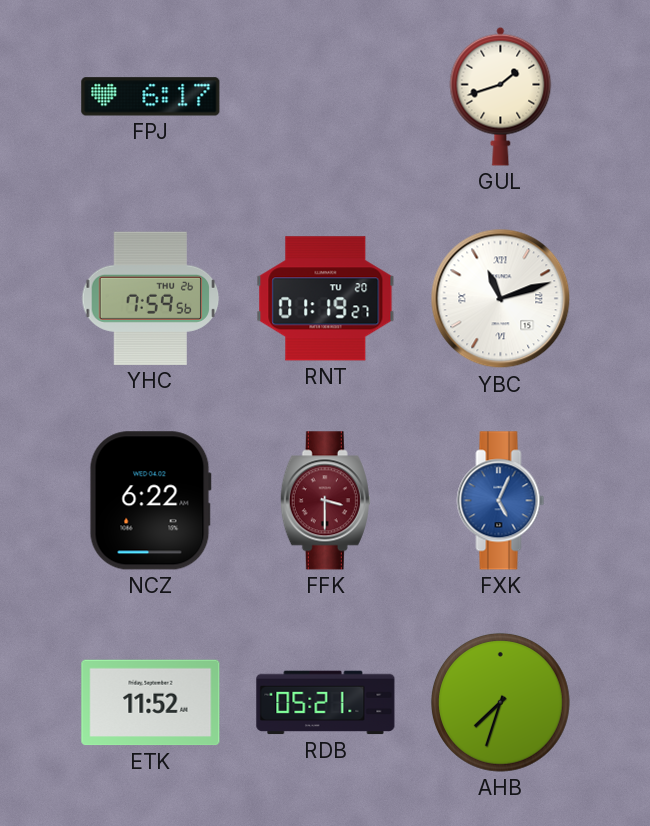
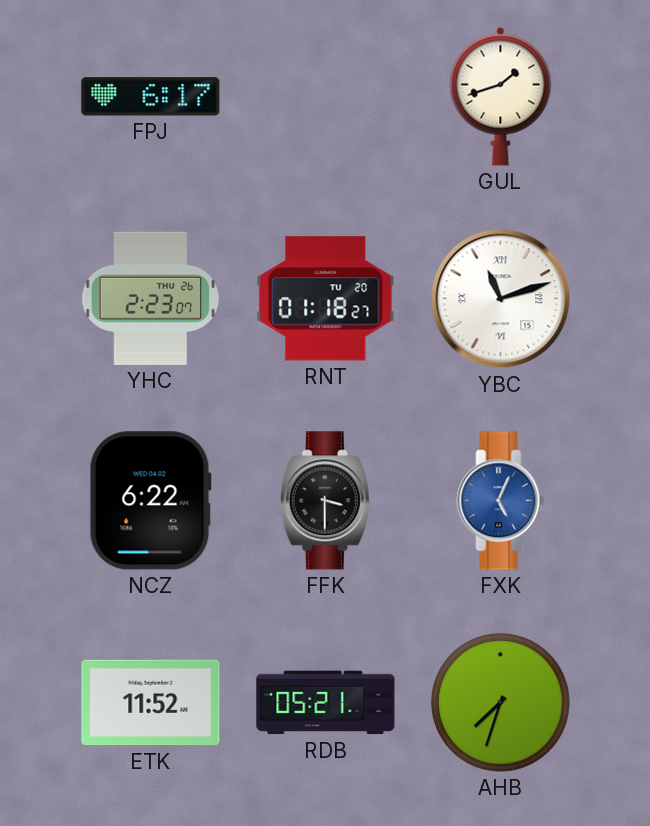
YHC: 7:59 -> 2:23 (151, 298)
RNT: 01:19 -> 01:18 (326, 299)
FFK dial: burgundy -> black (325, 501)
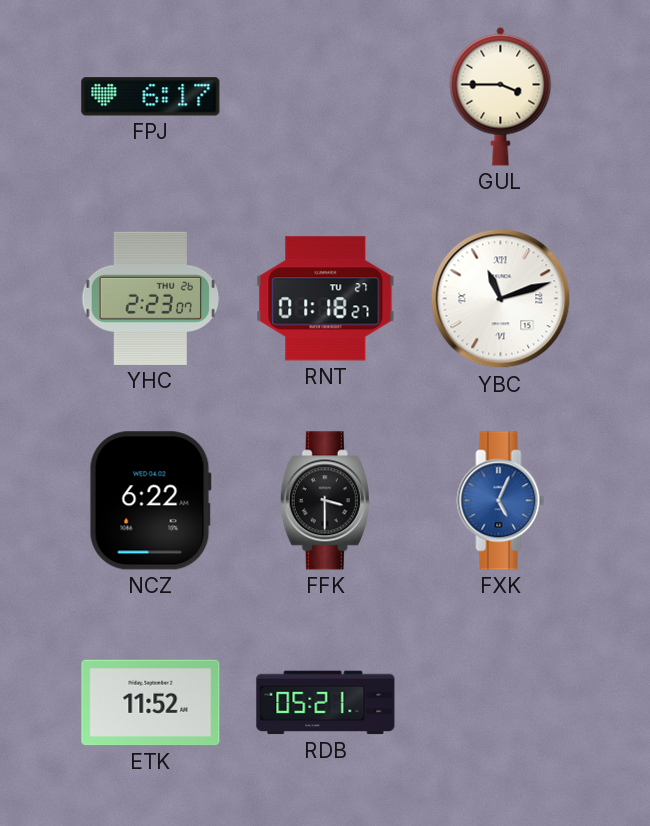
GUL: 1:42 -> 3:45 (501, 96)
RNT date: TU 20 -> TU 27 (326, 299)
AHB: 7:33 -> none (500, 702)
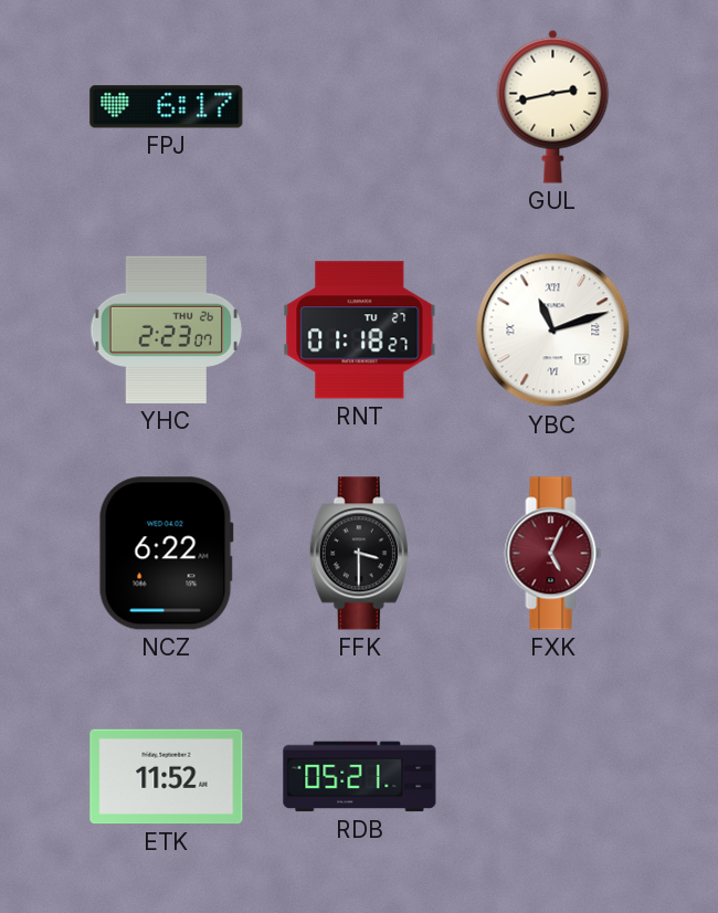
GUL: 3:45 -> 2:43 (553, 106)
FXK dial: blue -> burgundy (553, 554)
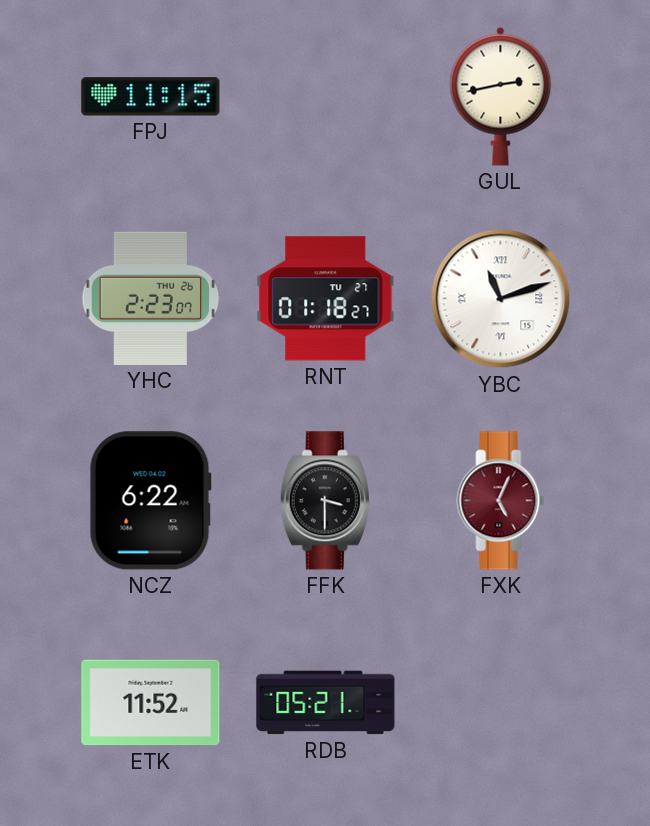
FPJ: 6:17 -> 11:15 (151, 97)
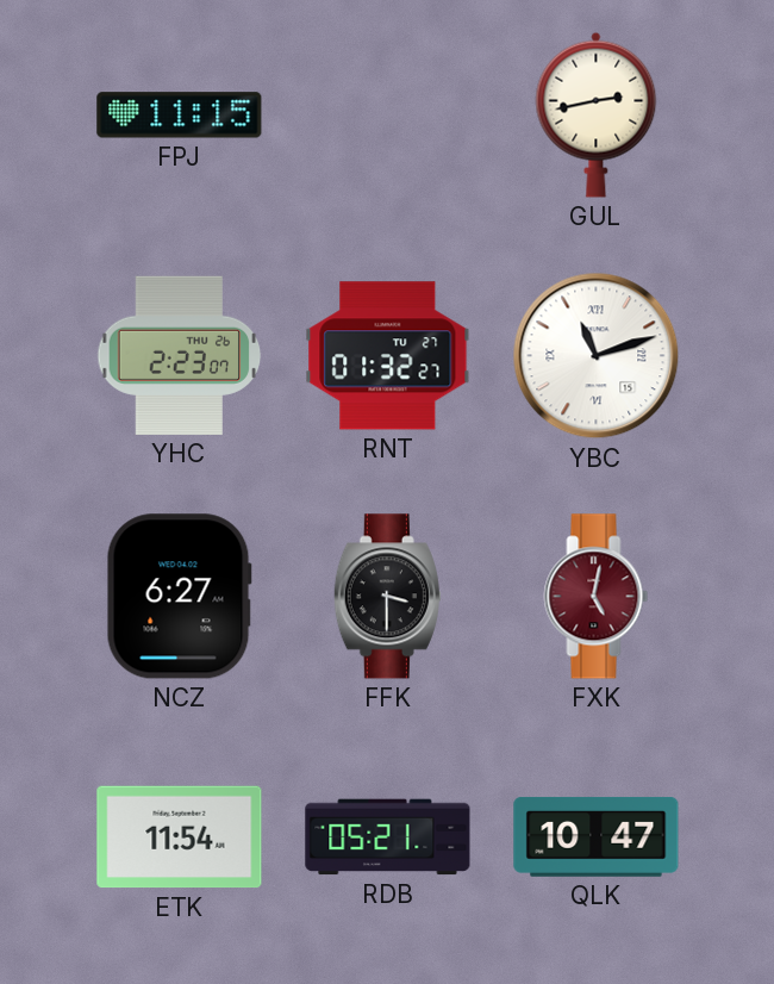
RNT: 01:18 -> 01:32 (388, 356)
NCZ: 6:22 -> 6:27 (179, 597)
FXK: 5:04 -> 5:02 (597, 597)
ETK: 11:52 -> 11:54 (180, 837)
QLK: none -> 10:47 (597, 836)
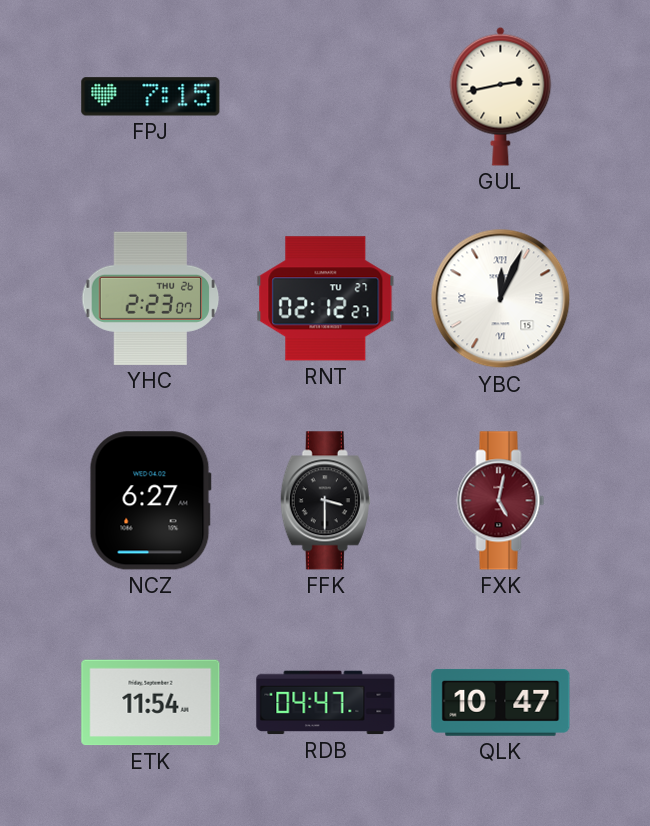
FPJ: 11:15 -> 7:15 (151, 97)
RNT: 01:32 -> 02:12 (326, 299)
YBC: 11:12 -> 12:04 (501, 299)
RDB: 05:21 -> 04:47 (326, 703)
